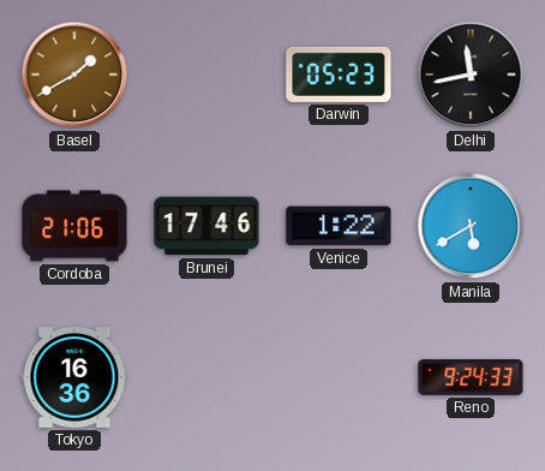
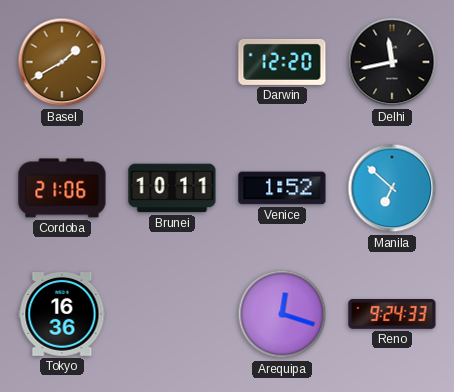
Darwin: 05:23 -> 12:20 (282, 62)
Brunei: 17:46 -> 10:11 (172, 188)
Venice: 1:22 -> 1:52 (282, 188)
Manila: 5:40 -> 6:52 (392, 188)
Arequipa: none -> 12:18 (282, 314)
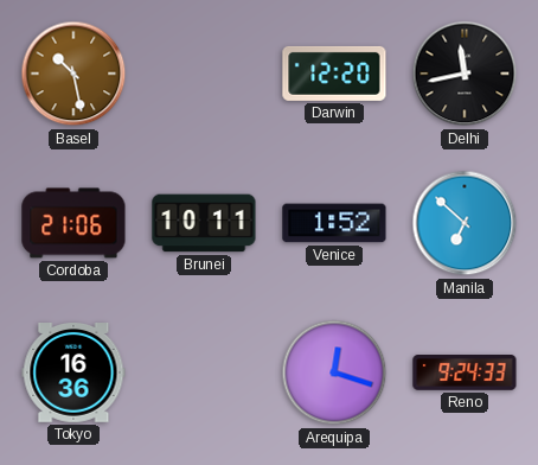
Basel: 1:40 -> 10:28 (73, 74)
